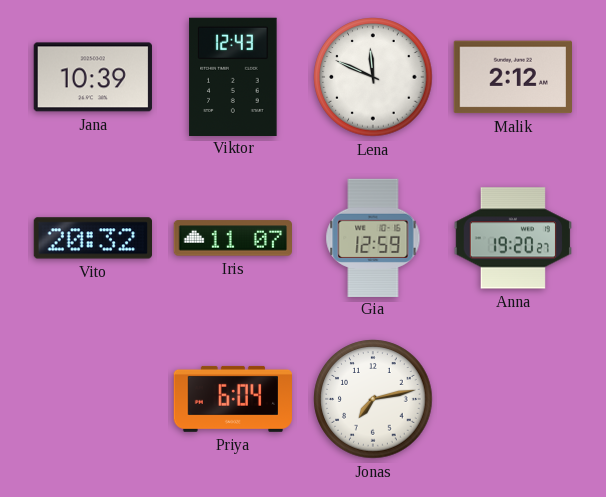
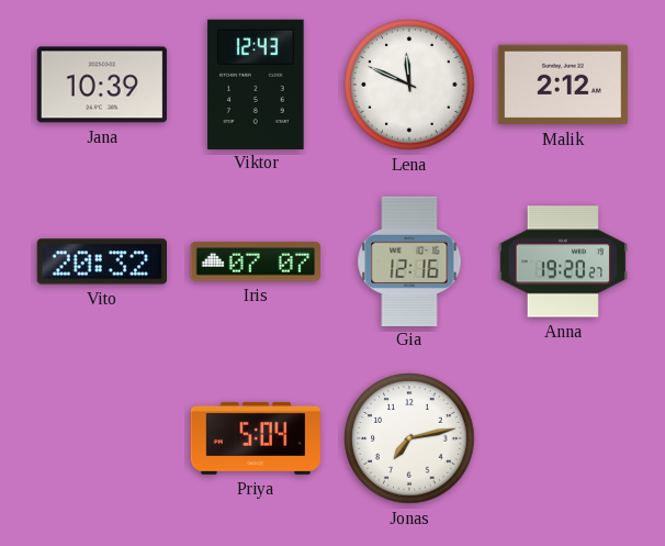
Iris: 11:07 -> 07:07 (255, 261)
Gia: 12:59 -> 12:16 (409, 260)
Priya: 6:04 -> 5:04 (255, 438)
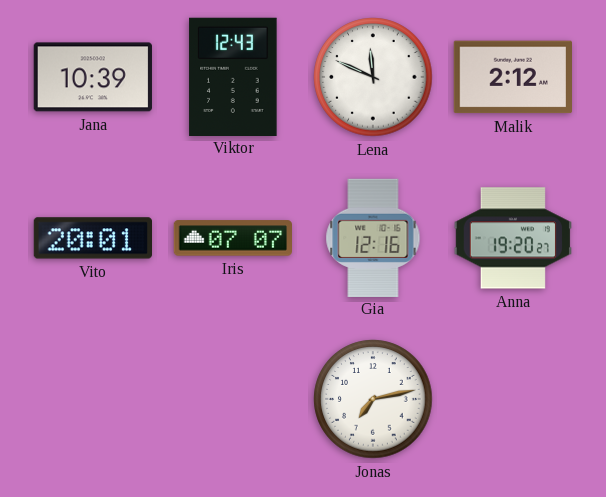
Vito: 20:32 -> 20:01 (92, 238)
Priya: 5:04 -> none (255, 438)
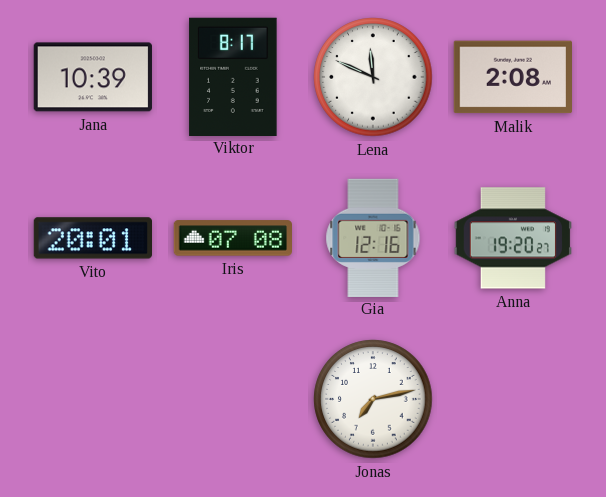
Viktor: 12:43 -> 8:17 (233, 76)
Malik: 2:12 -> 2:08 (512, 77)
Iris: 07:07 -> 07:08 (232, 238)
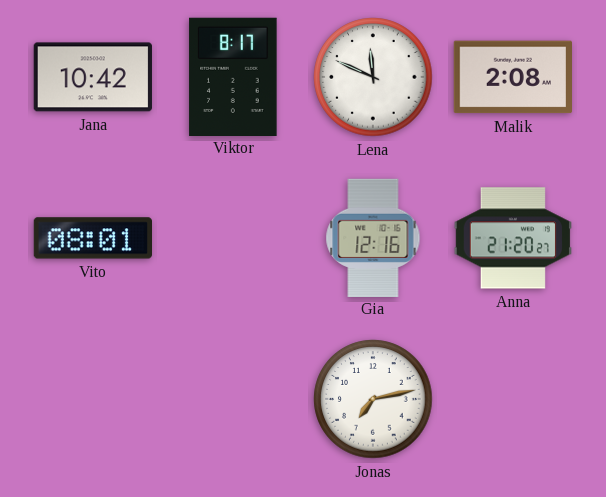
Jana: 10:39 -> 10:42 (93, 77)
Vito: 20:01 -> 08:01 (92, 238)
Iris: 07:08 -> none (232, 238)
Anna: 19:20 -> 21:20 (512, 238)
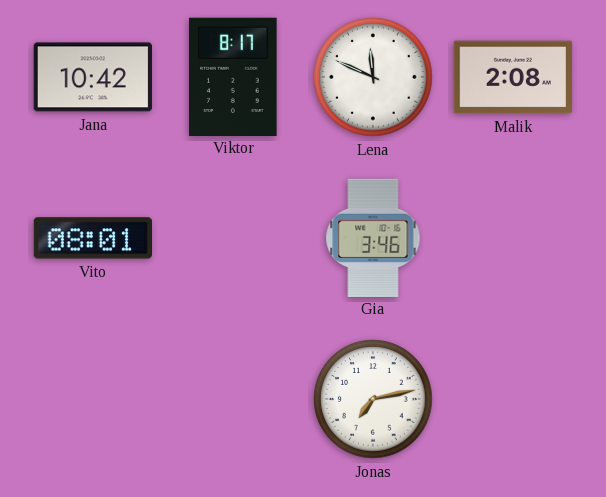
Gia: 12:16 -> 3:46 (373, 237)
Anna: 21:20 -> none (512, 238)
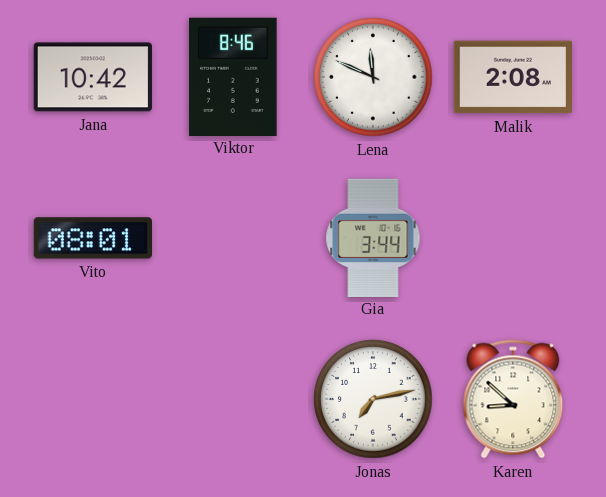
Viktor: 8:17 -> 8:46 (233, 76)
Gia: 3:46 -> 3:44 (373, 237)
Karen: none -> 8:52 (513, 399)
